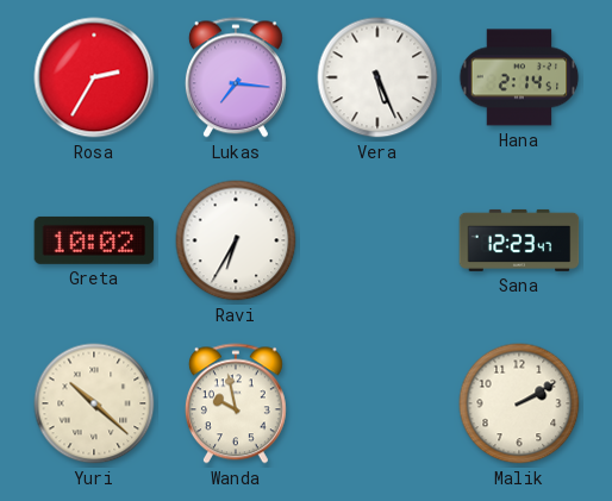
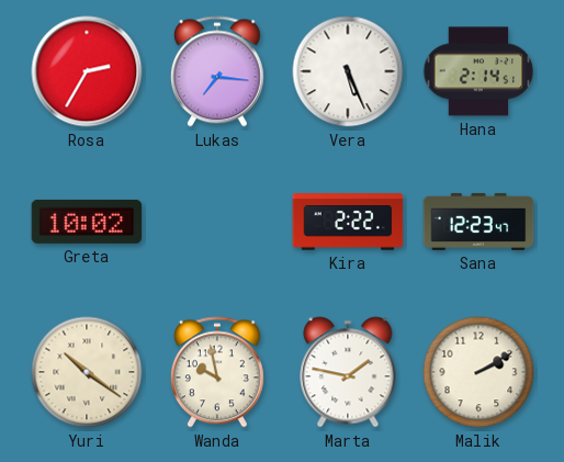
Ravi: 6:35 -> none (236, 240)
Kira: none -> 2:22 (348, 222)
Yuri: 10:22 -> 10:21 (87, 372)
Marta: none -> 1:47 (348, 372)
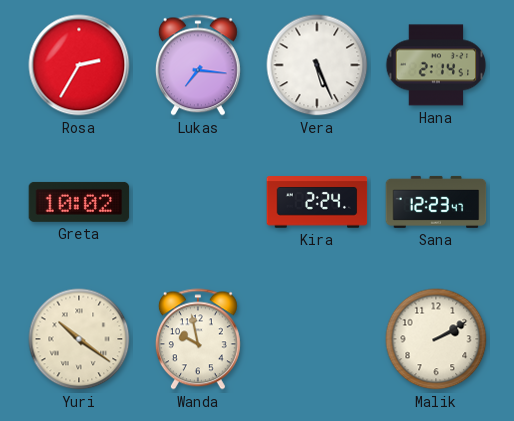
Kira: 2:22 -> 2:24 (317, 202)
Marta: 1:47 -> none (348, 372)
